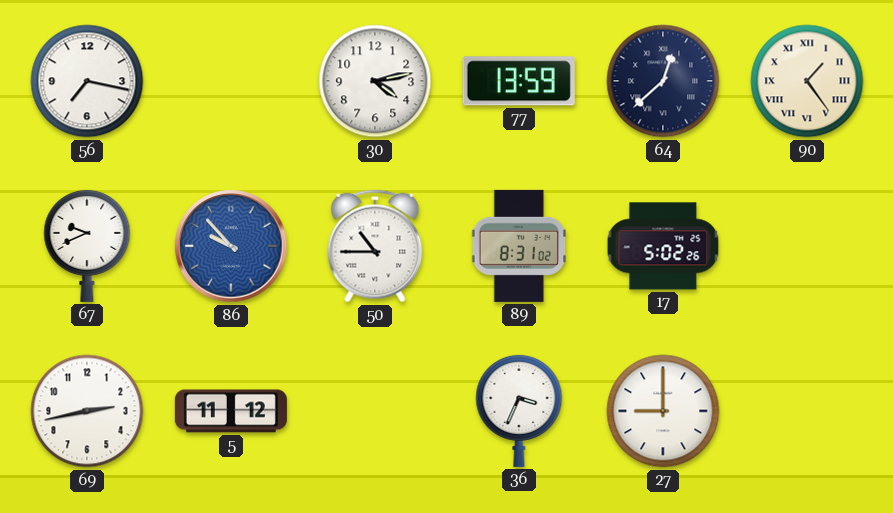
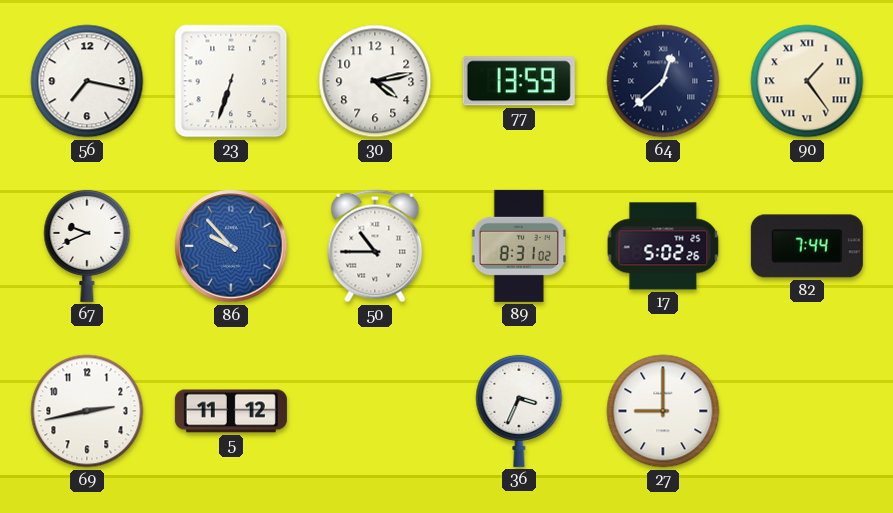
23: none -> 6:33 (231, 81)
82: none -> 7:44 (807, 246)
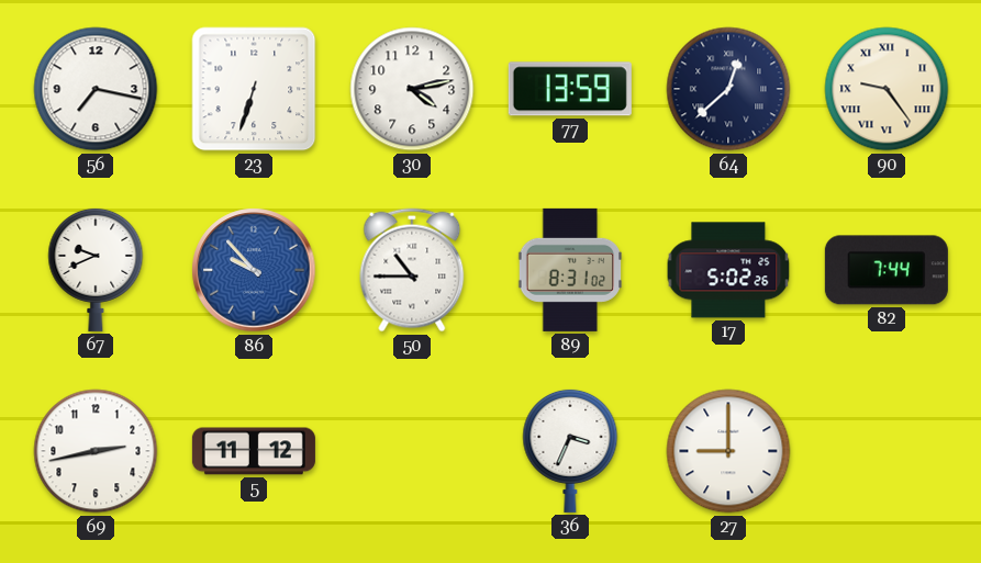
90: 1:24 -> 9:24 (887, 89)
